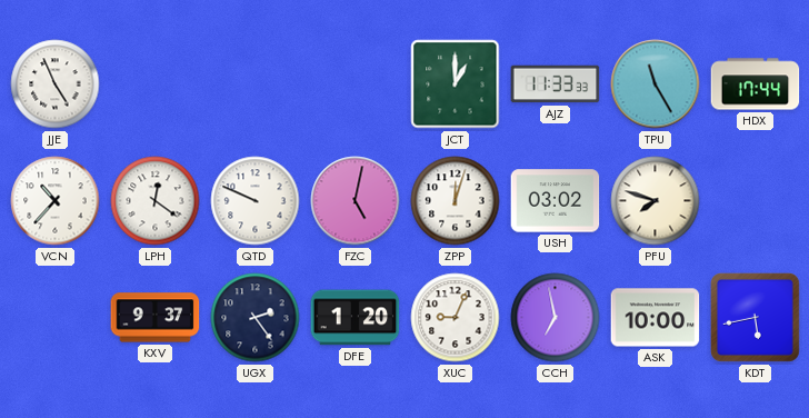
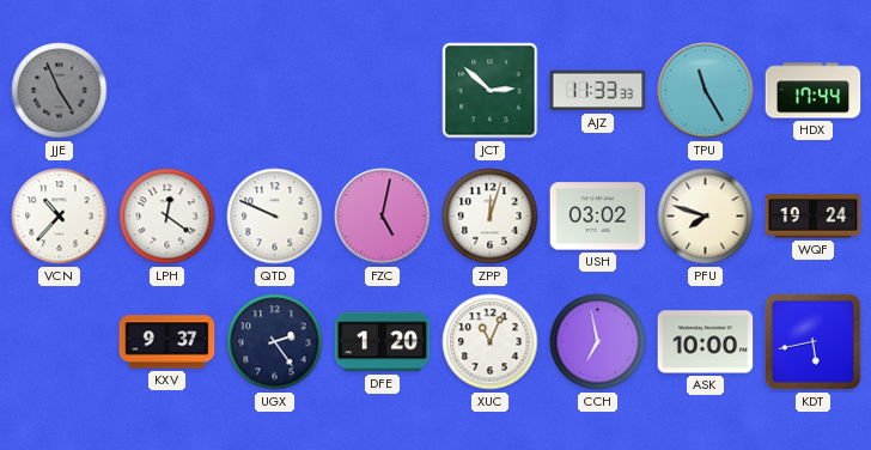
JJE dial: white -> grey (60, 91)
JCT: 1:00 -> 2:52 (491, 91)
WQF: none -> 19:24 (814, 217)
XUC: 9:04 -> 11:04 (491, 342)
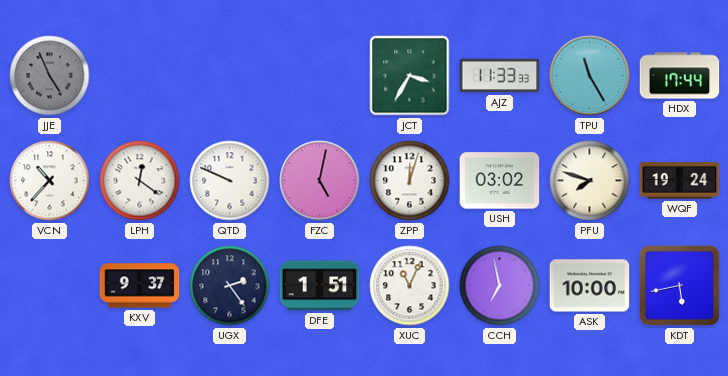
JCT: 2:52 -> 3:35 (410, 76)
DFE: 1:20 -> 1:51 (320, 286)
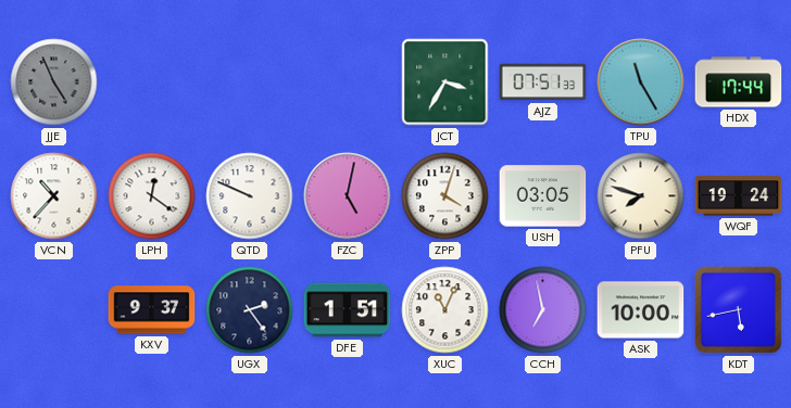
AJZ: 11:33 -> 07:51 (543, 82)
ZPP: 12:03 -> 4:03 (445, 196)
USH: 03:02 -> 03:05 (543, 196)
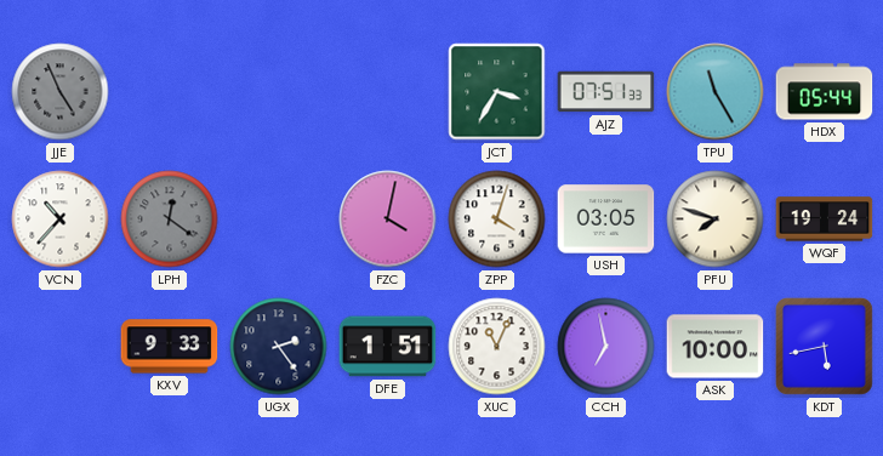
HDX: 17:44 -> 05:44 (825, 92)
LPH dial: white -> grey (170, 220)
QTD: 9:49 -> none (250, 196)
FZC: 5:02 -> 4:02 (388, 220)
KXV: 9:37 -> 9:33 (170, 347)
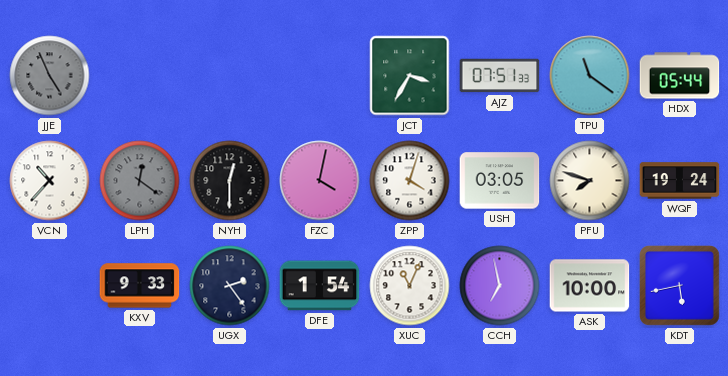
TPU: 11:25 -> 11:21 (590, 76)
NYH: none -> 12:30 (230, 181)
DFE: 1:51 -> 1:54 (320, 286)
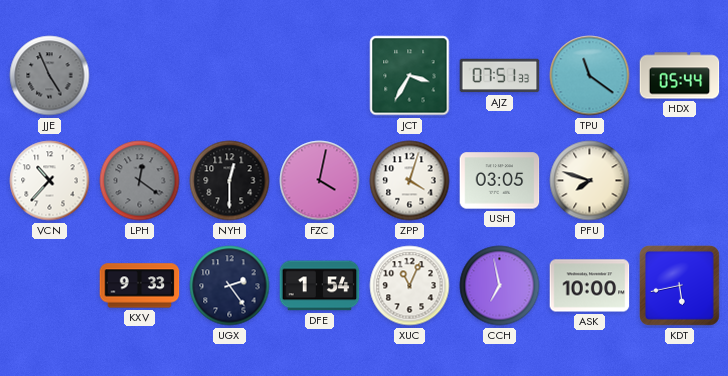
WQF: 19:24 -> none (680, 181)
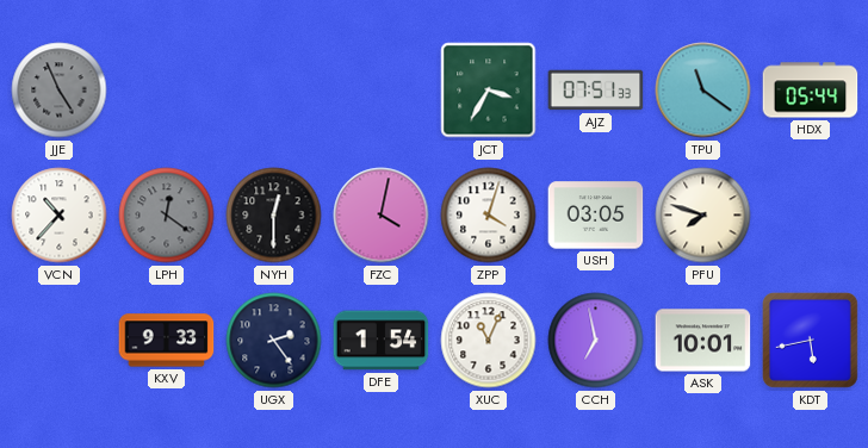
ASK: 10:00 -> 10:01 (703, 341)
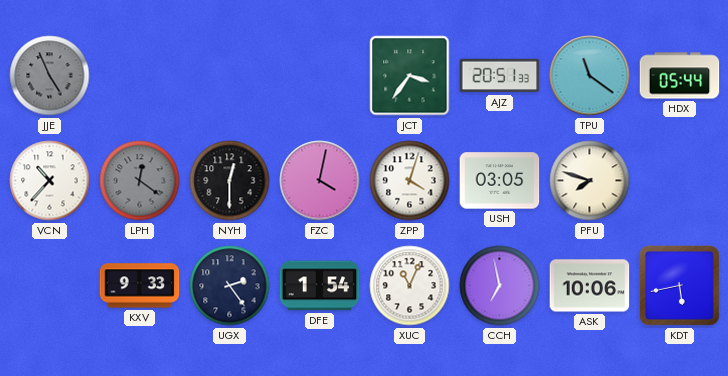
JCT: 3:35 -> 3:36 (410, 76)
AJZ: 07:51 -> 20:51 (500, 76)
ASK: 10:01 -> 10:06 (590, 286)
